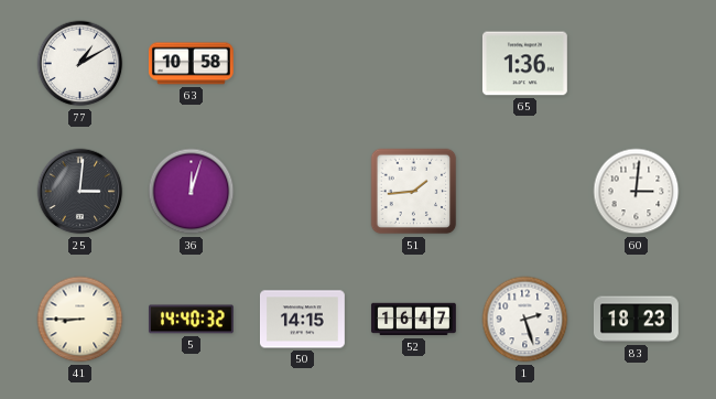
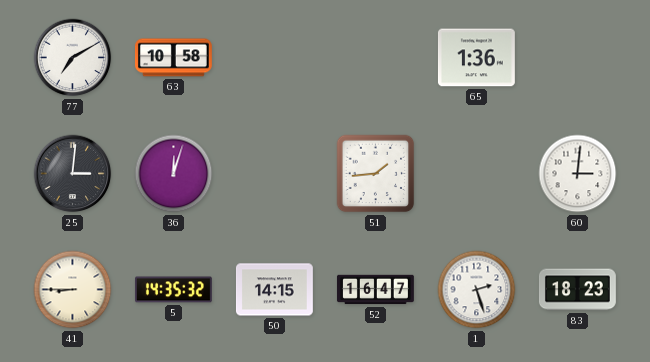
77: 1:10 -> 7:10 (73, 58)
5: 14:40 -> 14:35 (173, 290)
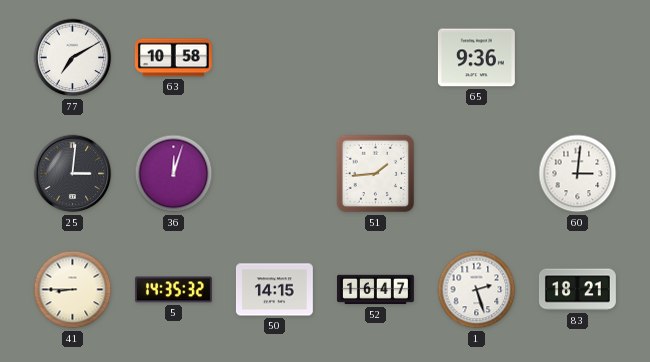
65: 1:36 -> 9:36 (476, 58)
83: 18:23 -> 18:21 (577, 290)
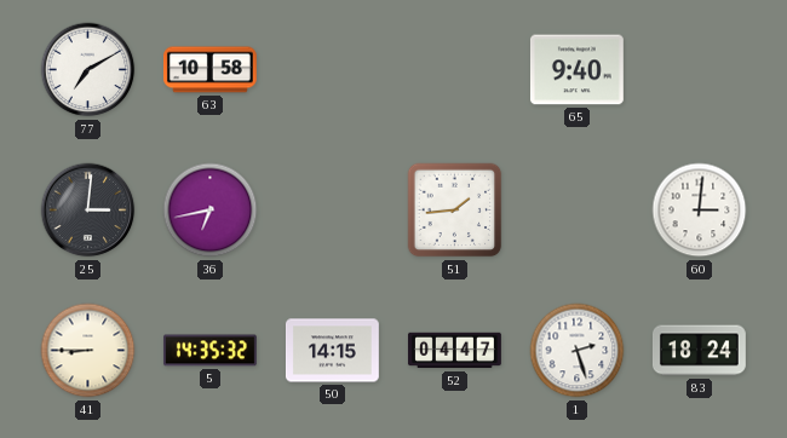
65: 9:36 -> 9:40 (576, 70)
36: 12:03 -> 6:43 (211, 211)
52: 16:47 -> 04:47 (454, 351)
83: 18:21 -> 18:24 (699, 351)
